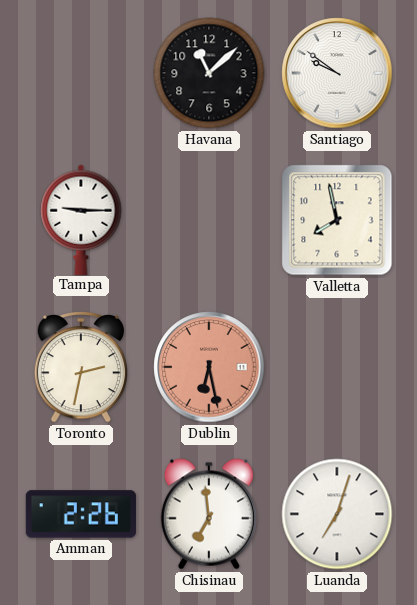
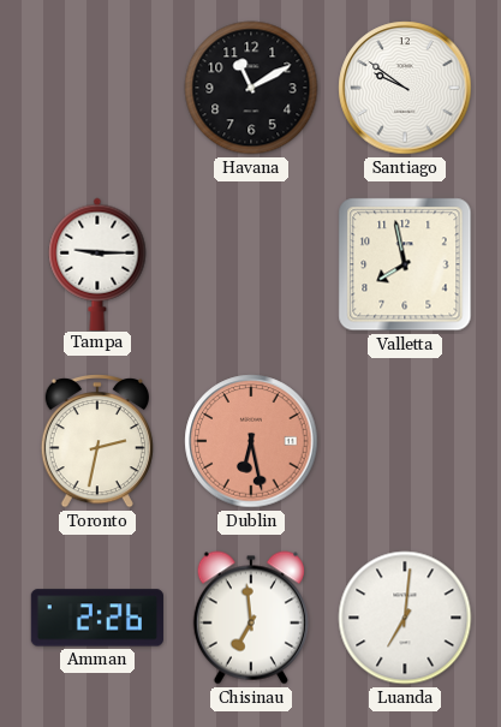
Havana: 11:08 -> 11:10 (251, 88)
Luanda: 7:03 -> 7:01 (405, 618)
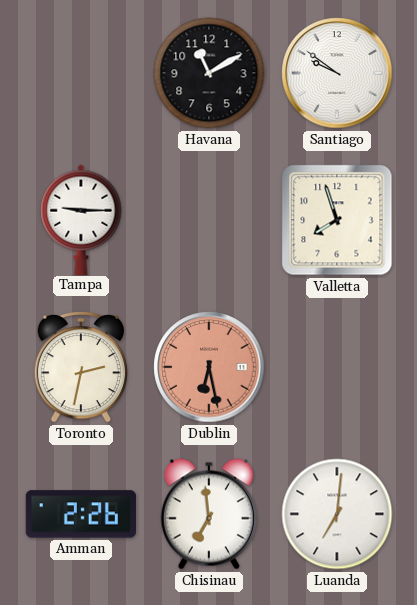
Valletta: 7:58 -> 7:57 (337, 220)
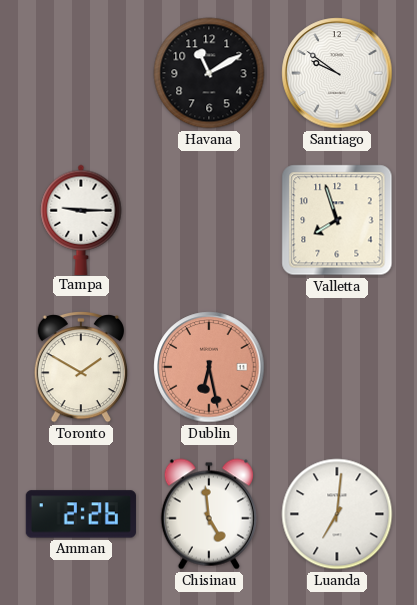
Toronto: 2:32 -> 1:50 (81, 368)
Chisinau: 6:59 -> 4:59 (209, 514)
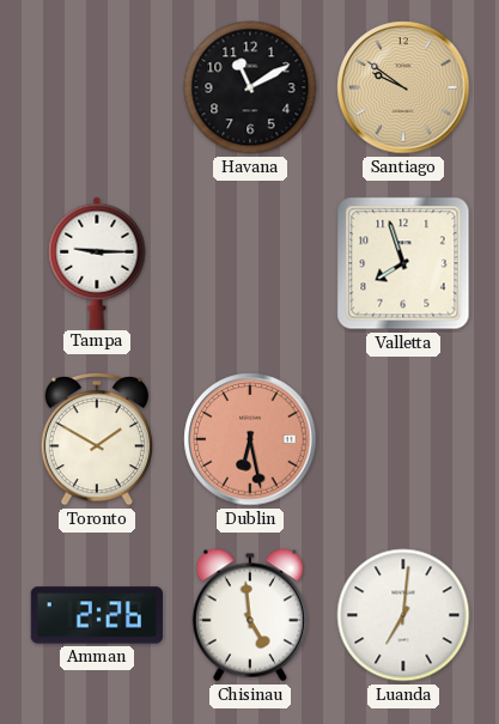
Santiago dial: white -> champagne (403, 87)
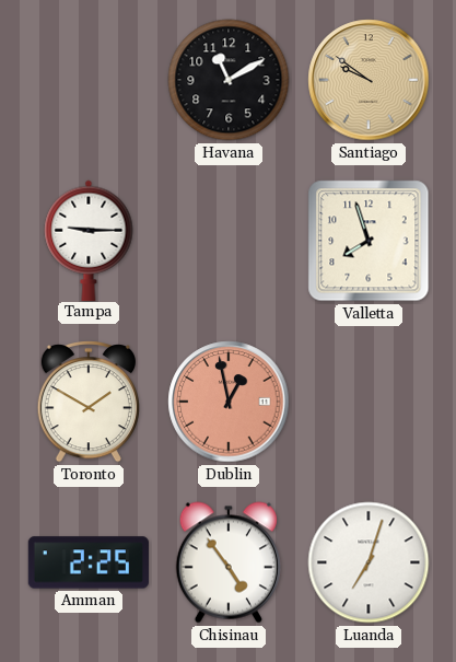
Dublin: 6:28 -> 12:58 (229, 402)
Amman: 2:26 -> 2:25 (89, 562)
Chisinau: 4:59 -> 4:54 (229, 562)
Luanda: 7:01 -> 7:03 (369, 562)
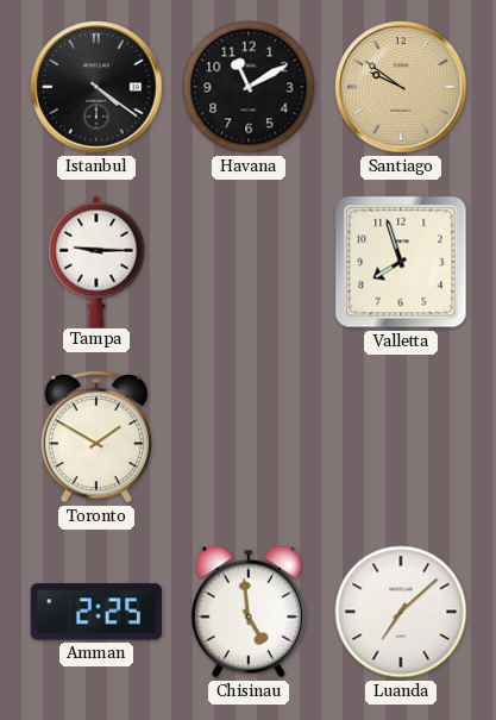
Istanbul: none -> 4:21 (96, 87)
Dublin: 12:58 -> none (229, 402)
Chisinau: 4:54 -> 4:59 (249, 612)
Luanda: 7:03 -> 7:08 (401, 612)
